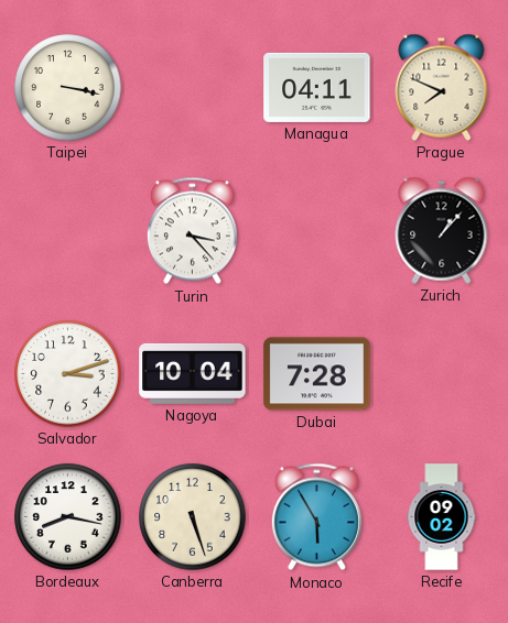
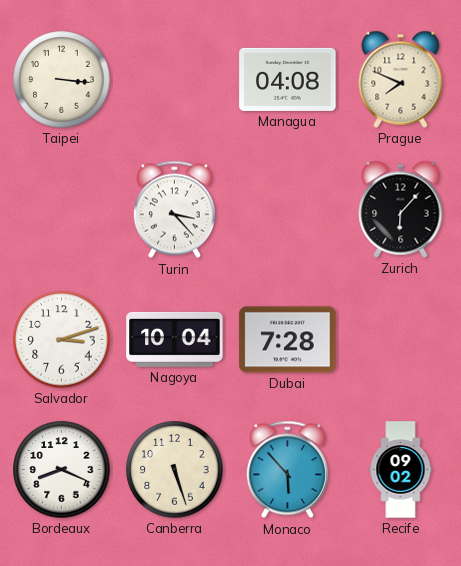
Taipei: 3:17 -> 3:16 (62, 80)
Managua: 04:11 -> 04:08 (288, 79)
Zurich: 1:07 -> 6:07 (401, 209)
Bordeaux: 8:17 -> 8:19 (62, 470)
Monaco: 5:55 -> 5:53 (287, 470)
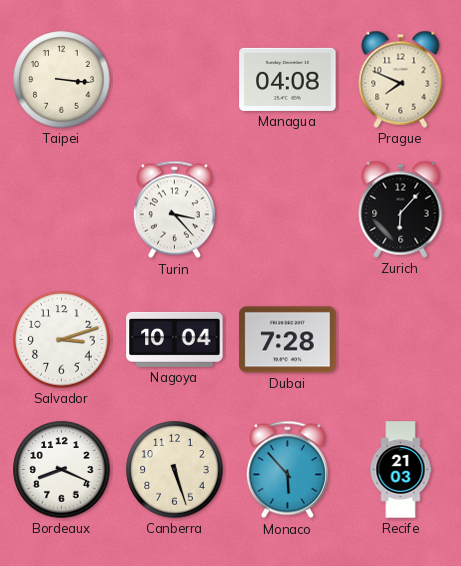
Recife: 09:02 -> 21:03 (401, 470)
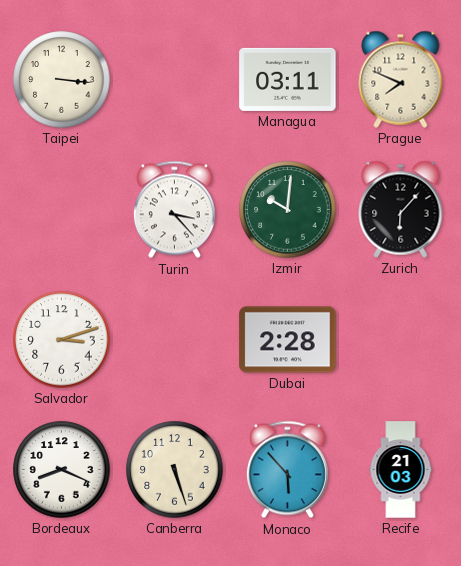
Managua: 04:08 -> 03:11 (288, 79)
Izmir: none -> 10:01 (288, 210)
Nagoya: 10:04 -> none (175, 339)
Dubai: 7:28 -> 2:28 (288, 340)
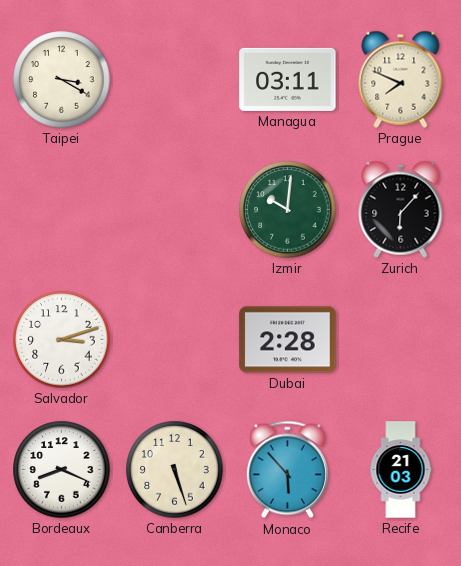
Taipei: 3:16 -> 3:20 (62, 80)
Turin: 3:23 -> none (174, 210)
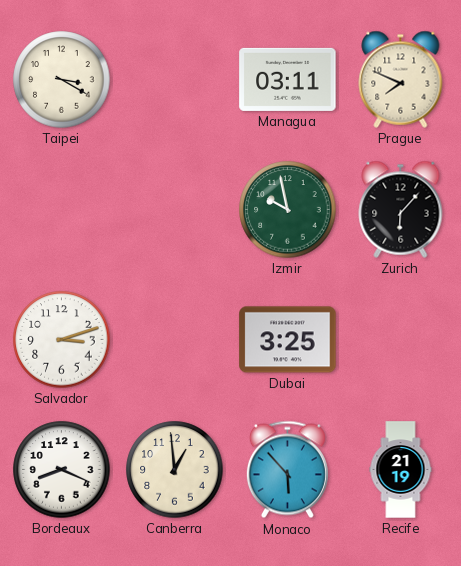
Izmir: 10:01 -> 9:58 (288, 210)
Dubai: 2:28 -> 3:25 (288, 340)
Canberra: 5:27 -> 12:59 (175, 470)
Recife: 21:03 -> 21:19 (401, 470)
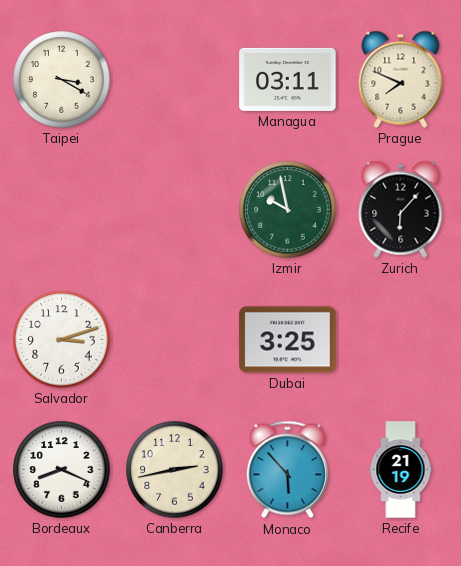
Canberra: 12:59 -> 2:43 (175, 470)
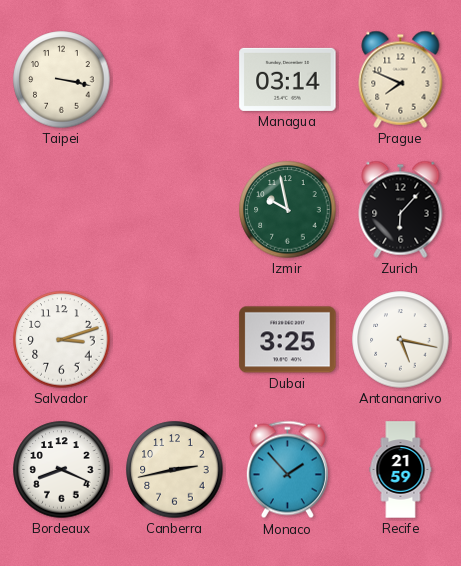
Taipei: 3:20 -> 3:17 (62, 80)
Managua: 03:11 -> 03:14 (288, 79)
Antananarivo: none -> 5:17 (401, 340)
Monaco: 5:53 -> 1:53 (287, 470)
Recife: 21:19 -> 21:59 (401, 470)
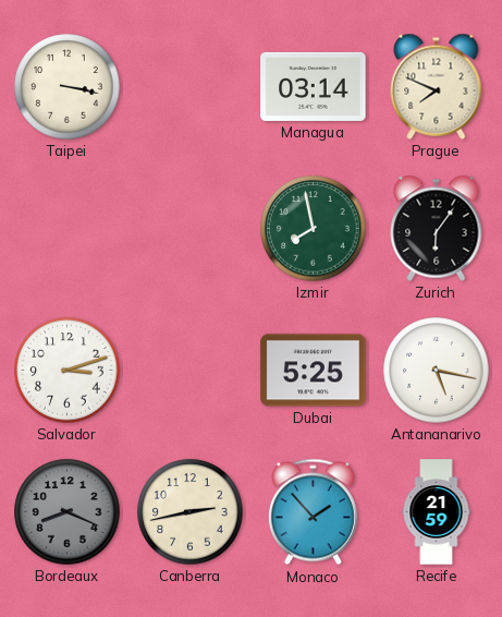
Izmir: 9:58 -> 7:58 (314, 229)
Zurich: 6:07 -> 6:06 (437, 228)
Dubai: 3:25 -> 5:25 (314, 371)
Bordeaux dial: white -> grey (68, 512)
